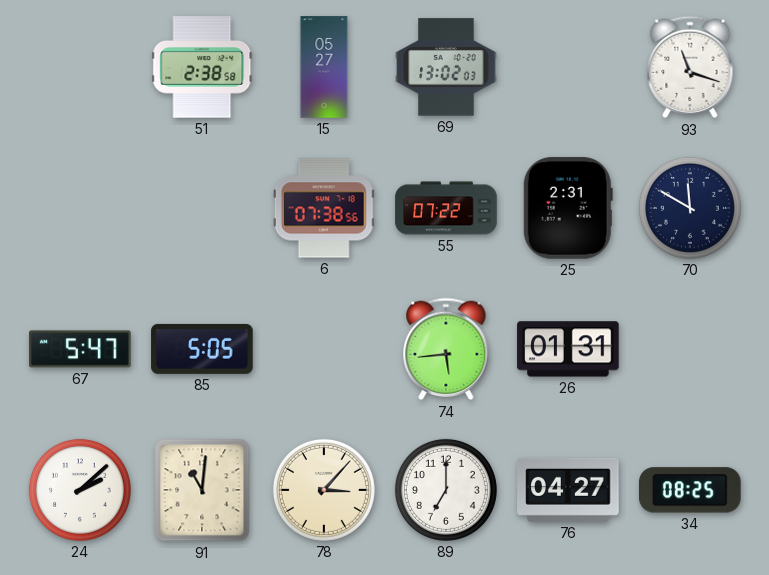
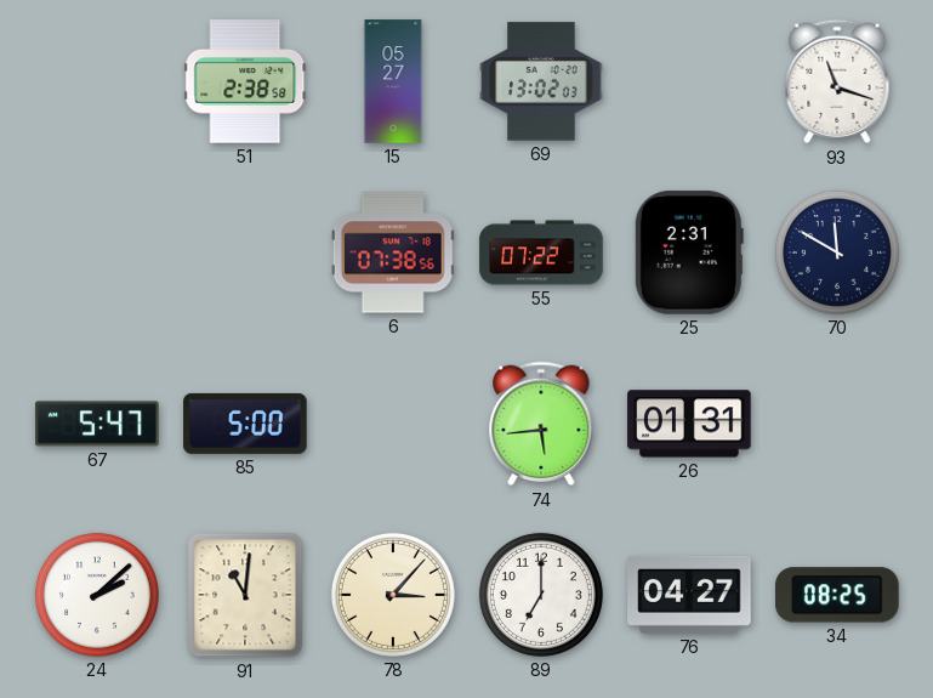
85: 5:05 -> 5:00 (245, 424)
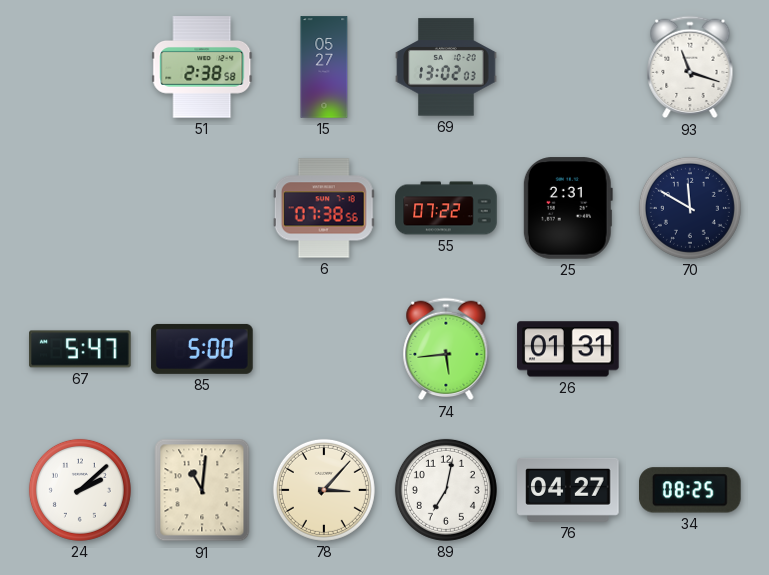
89: 7:00 -> 7:02 (446, 490)
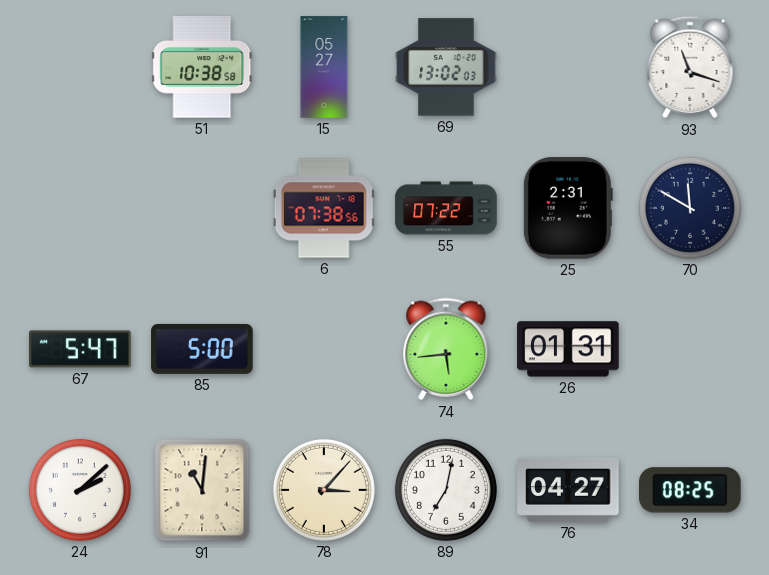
51: 2:38 -> 10:38 (202, 67)
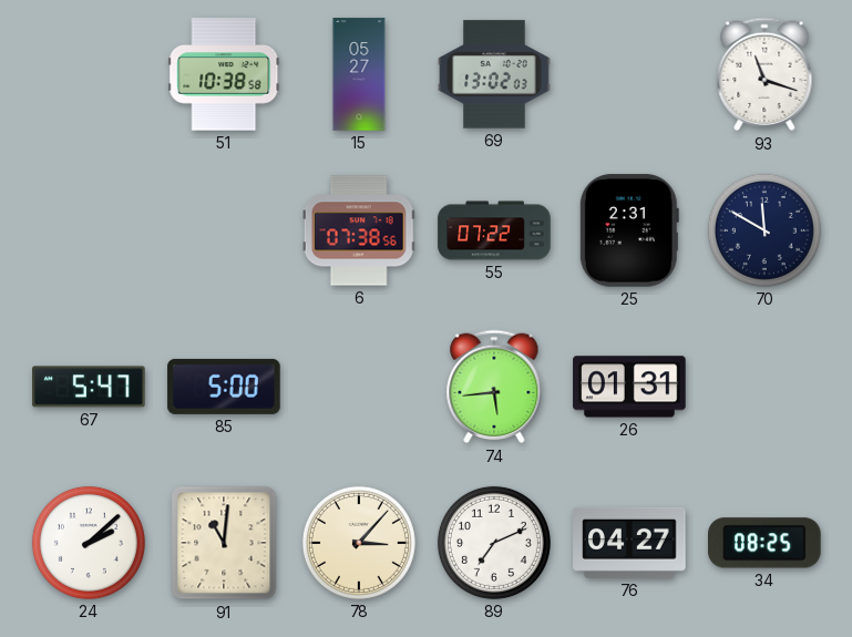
89: 7:02 -> 7:11 (494, 543)
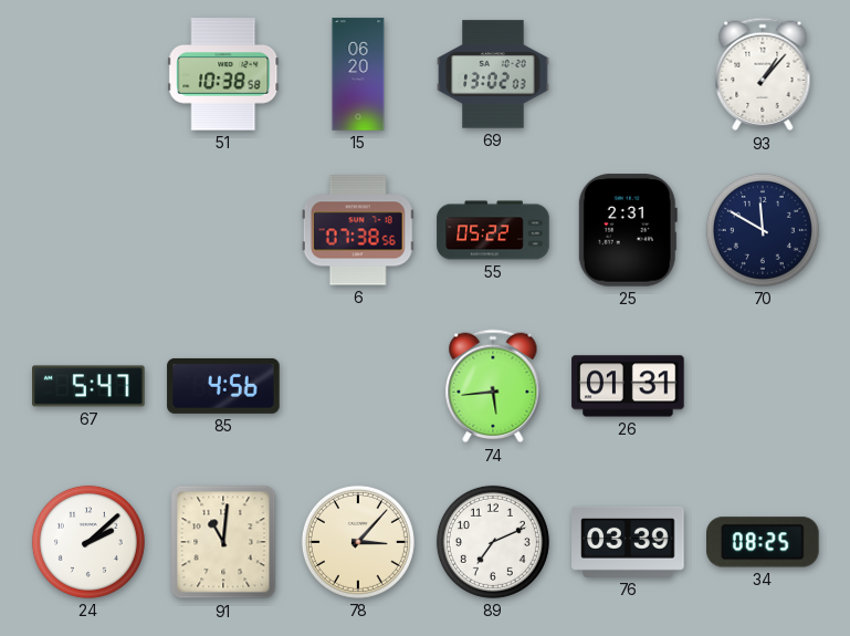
15: 05:27 -> 06:20 (358, 74)
93: 11:18 -> 1:07 (763, 74)
55: 07:22 -> 05:22 (493, 230)
85: 5:00 -> 4:56 (223, 386)
76: 04:27 -> 03:39 (628, 542)
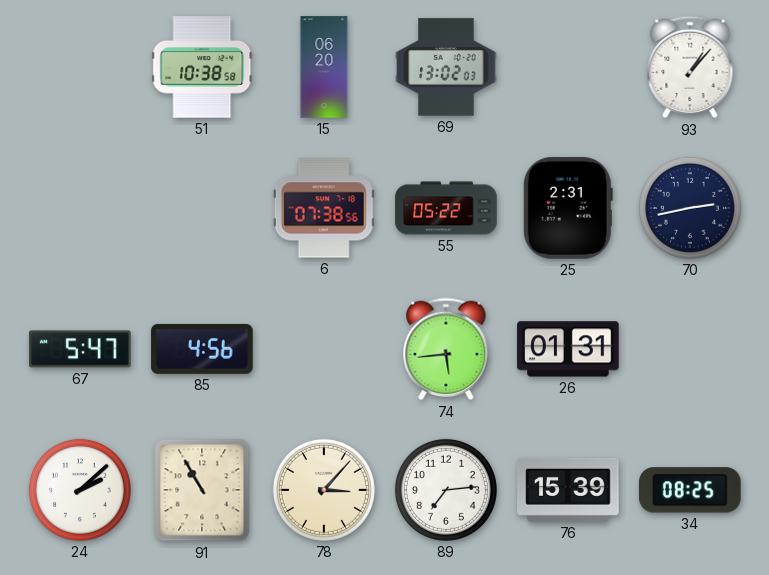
70: 11:50 -> 2:43 (690, 208)
91: 11:01 -> 10:55 (202, 490)
89: 7:11 -> 7:14 (446, 490)
76: 03:39 -> 15:39 (568, 490)
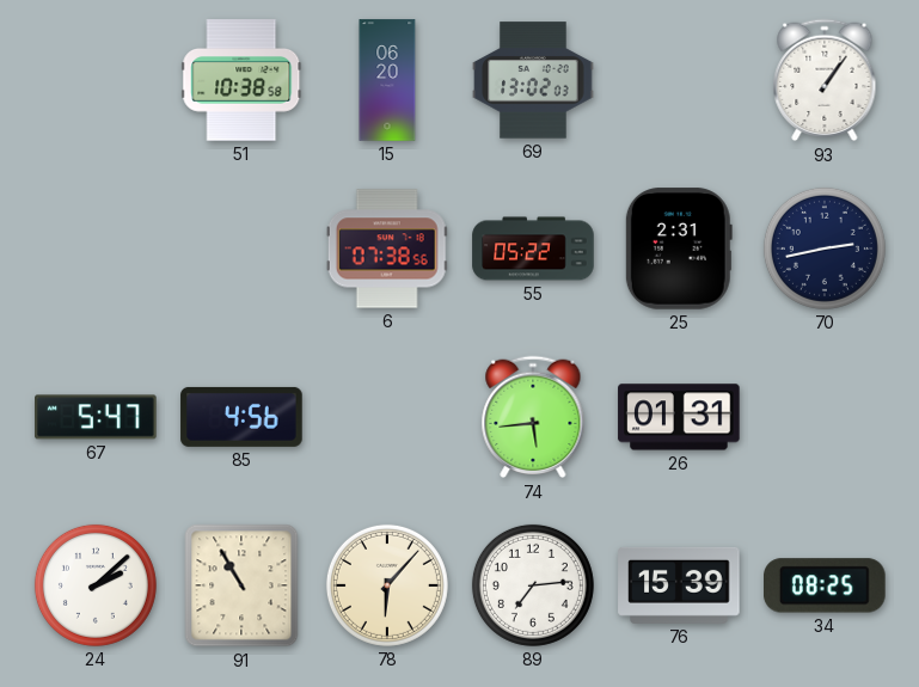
93: 1:07 -> 1:06 (825, 80)
78: 3:07 -> 6:07 (387, 585)
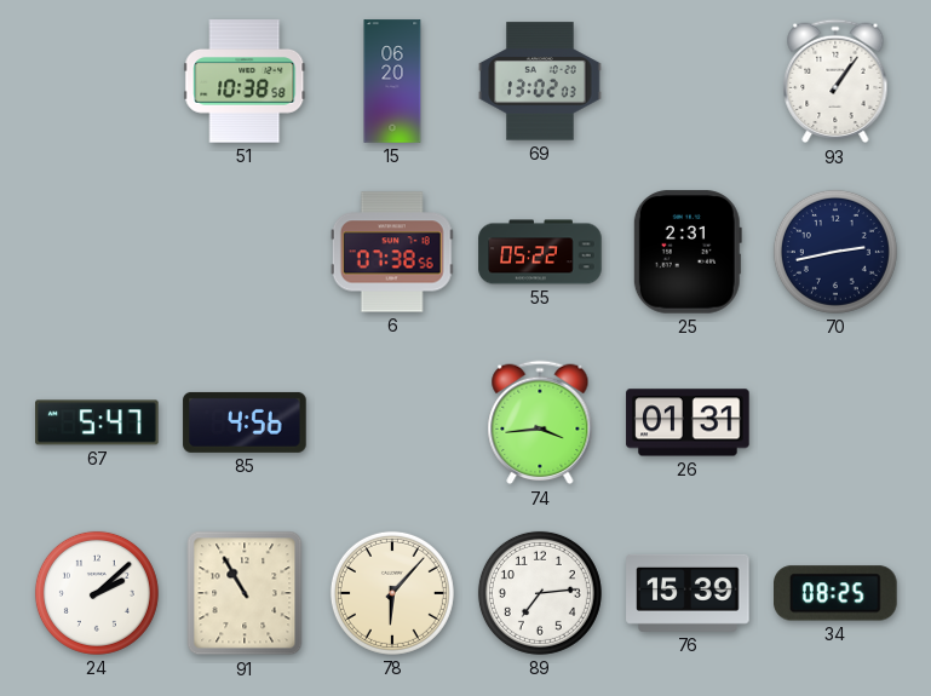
74: 5:44 -> 3:44 (540, 422)
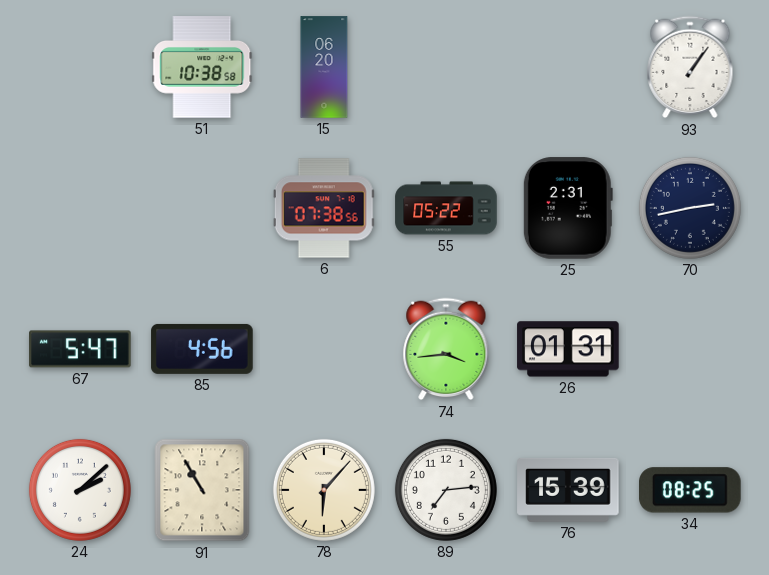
69: 13:02 -> none (540, 81)
